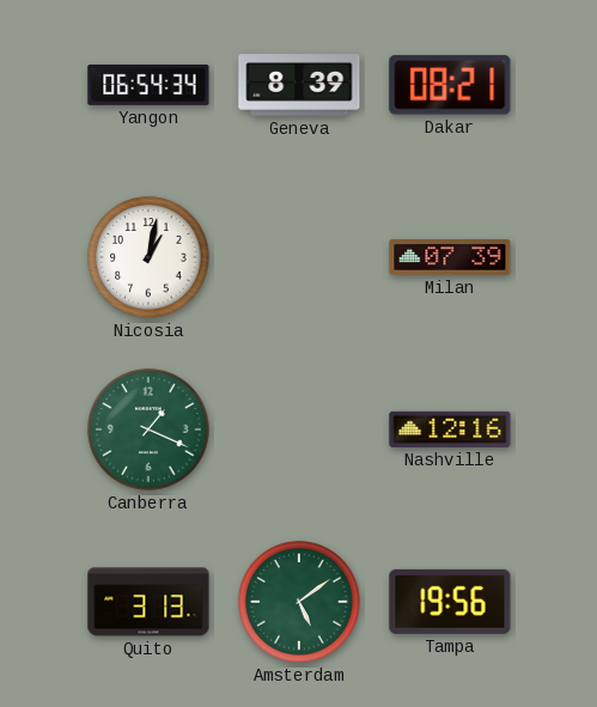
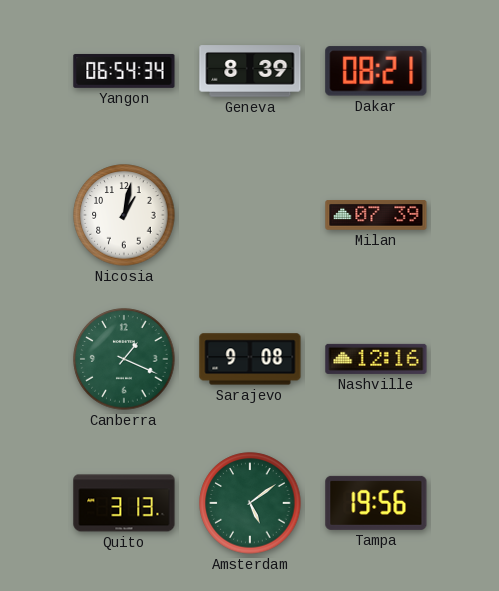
Sarajevo: none -> 9:08 (250, 359)
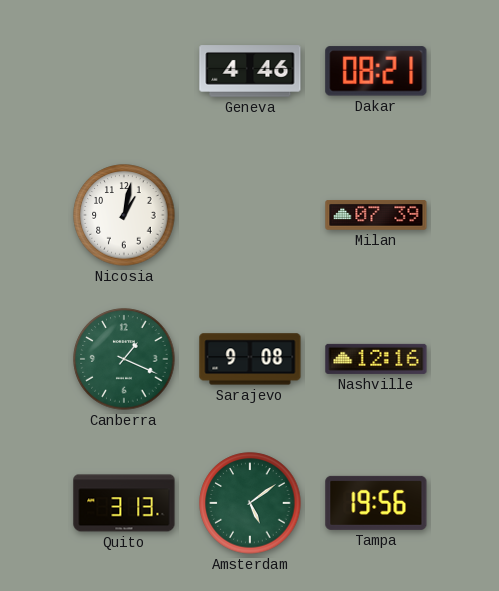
Yangon: 06:54 -> none (124, 71)
Geneva: 8:39 -> 4:46 (250, 71)
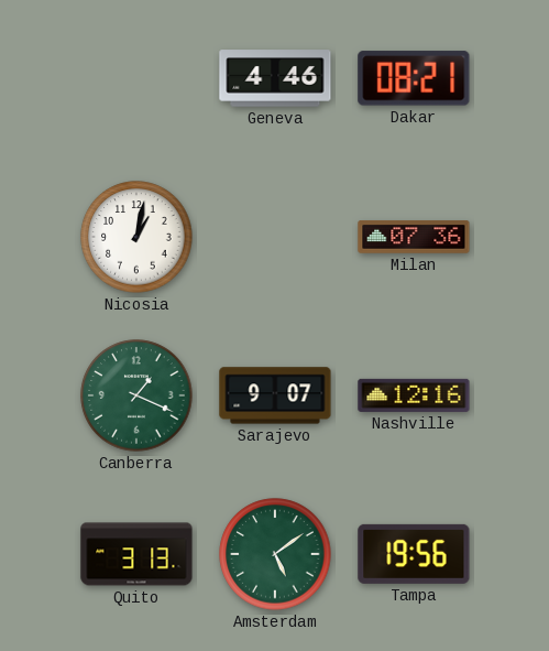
Milan: 07:39 -> 07:36 (414, 238)
Sarajevo: 9:08 -> 9:07 (275, 395)
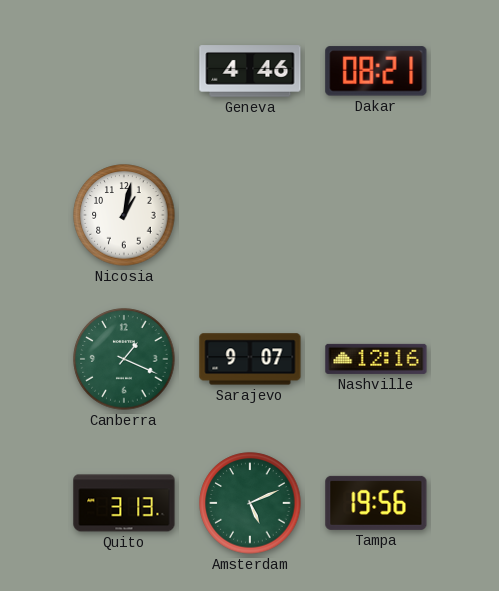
Milan: 07:36 -> none (414, 238)
Amsterdam: 5:09 -> 5:11 (250, 503)
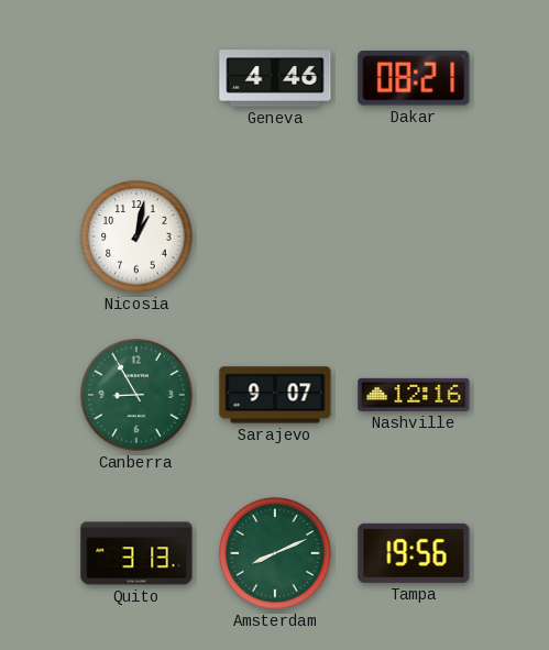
Canberra: 1:19 -> 8:55 (136, 395)
Amsterdam: 5:11 -> 8:11 (275, 553)
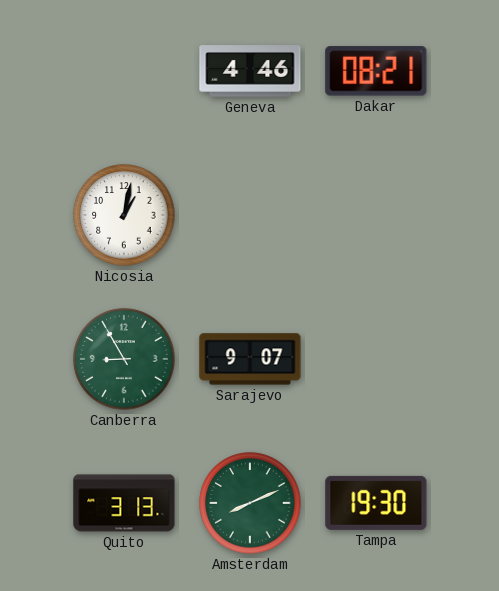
Nashville: 12:16 -> none (414, 395)
Tampa: 19:56 -> 19:30 (376, 503)
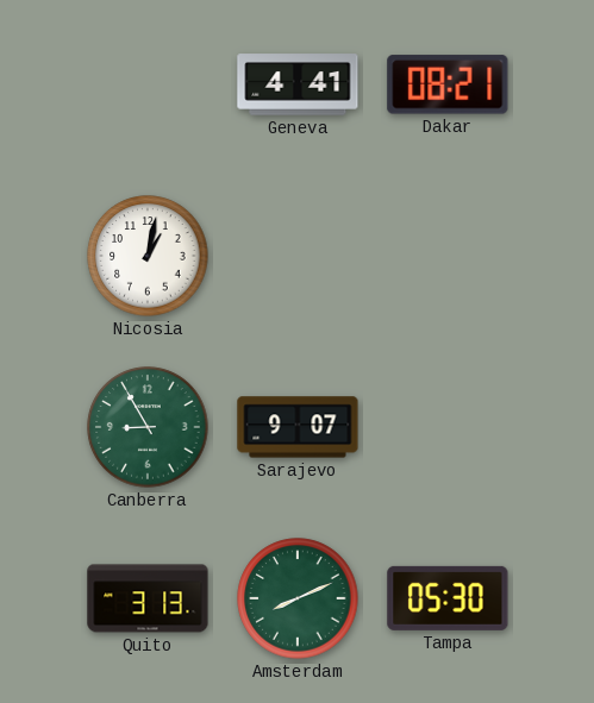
Geneva: 4:46 -> 4:41 (298, 84)
Tampa: 19:30 -> 05:30 (448, 598)
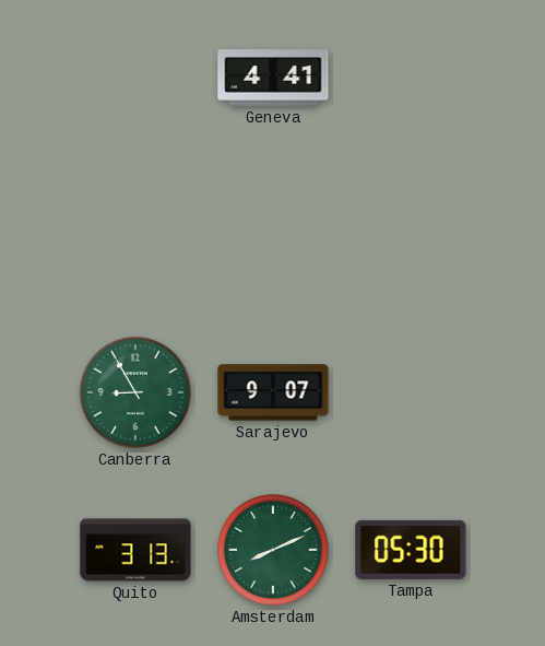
Dakar: 08:21 -> none (448, 84)
Nicosia: 1:02 -> none (148, 256)
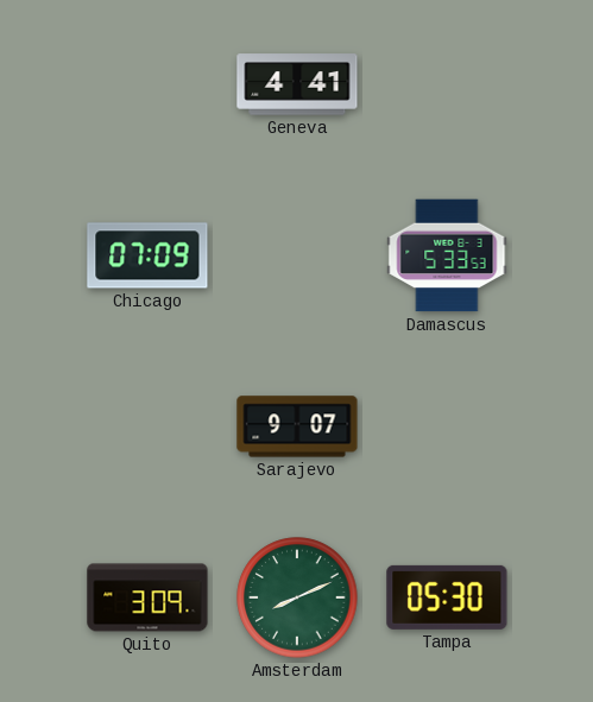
Chicago: none -> 07:09 (147, 255)
Damascus: none -> 5:33 (447, 255)
Canberra: 8:55 -> none (135, 392)
Quito: 3:13 -> 3:09 (147, 597)
